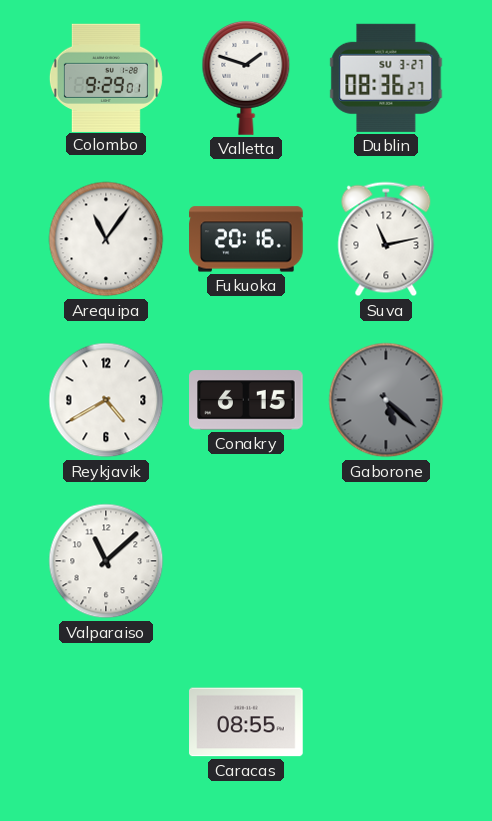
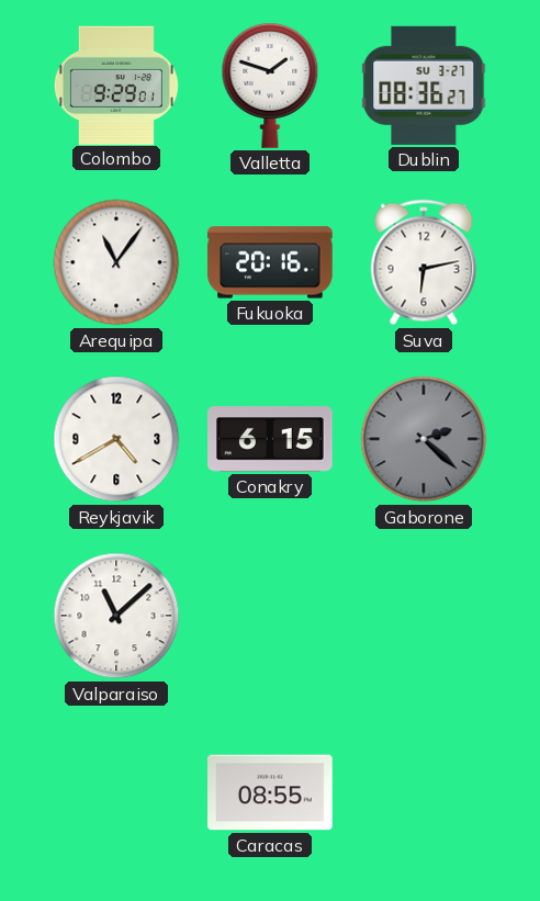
Suva: 11:13 -> 6:13 (424, 262)
Gaborone: 5:22 -> 2:22 (424, 439)
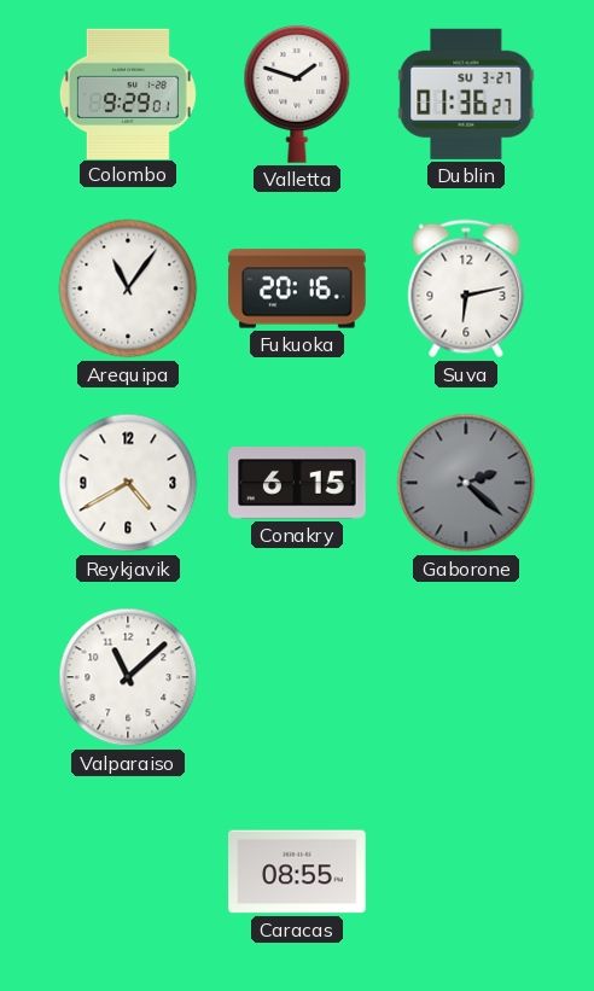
Dublin: 08:36 -> 01:36 (466, 94)
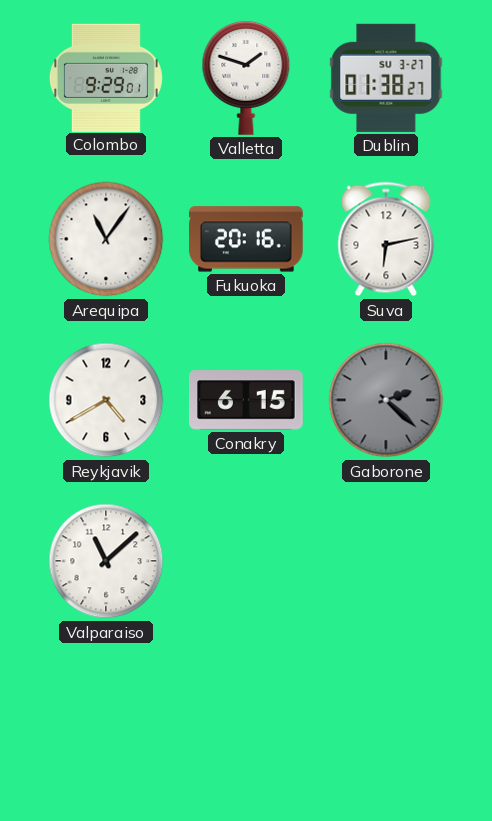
Dublin: 01:36 -> 01:38 (386, 78)
Caracas: 08:55 -> none (297, 872)
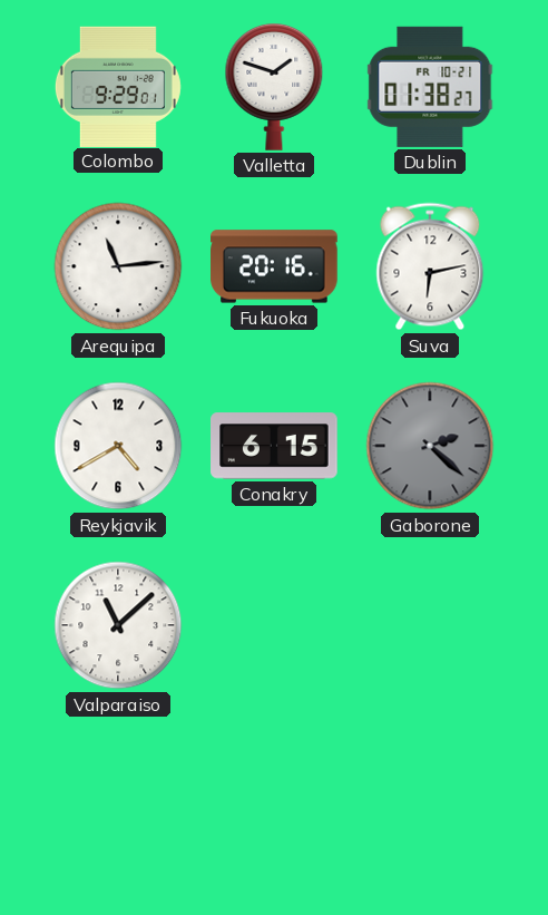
Dublin date: SU 3-27 -> FR 10-21 (430, 87)
Arequipa: 11:06 -> 11:14 (118, 266)
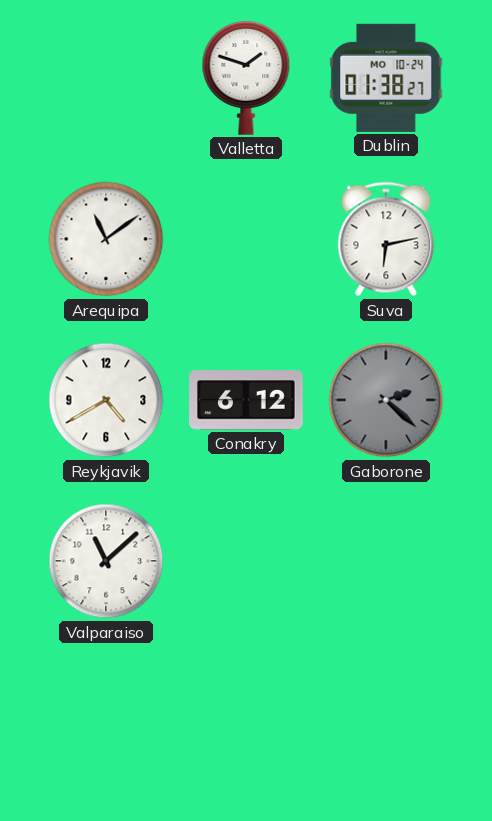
Colombo: 9:29 -> none (118, 86)
Dublin date: FR 10-21 -> MO 10-24 (386, 78)
Arequipa: 11:14 -> 11:09 (106, 239)
Fukuoka: 20:16 -> none (274, 266)
Conakry: 6:15 -> 6:12 (246, 400)
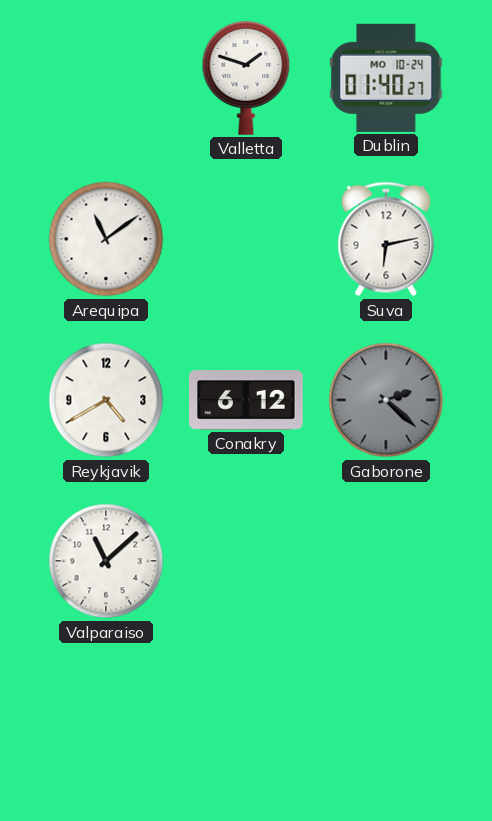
Dublin: 01:38 -> 01:40 (386, 78)
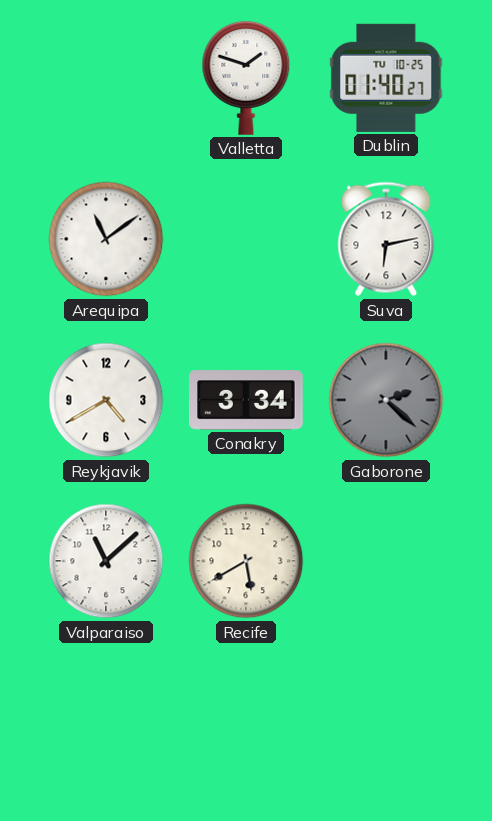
Dublin date: MO 10-24 -> TU 10-25 (386, 78)
Conakry: 6:12 -> 3:34 (246, 400)
Recife: none -> 5:40 (246, 561)
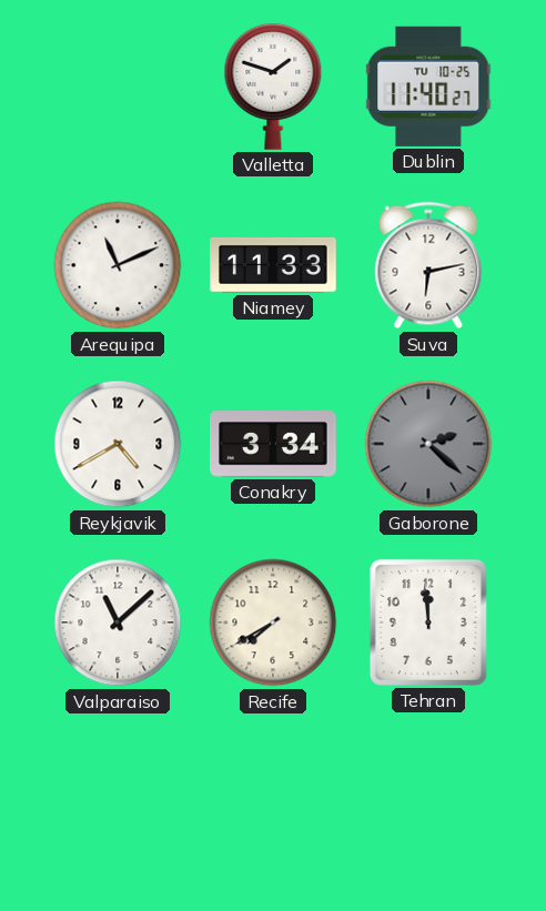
Dublin: 01:40 -> 11:40 (428, 87)
Arequipa: 11:09 -> 11:11 (118, 265)
Niamey: none -> 11:33 (273, 265)
Recife: 5:40 -> 7:40 (273, 622)
Tehran: none -> 11:59 (428, 622)
